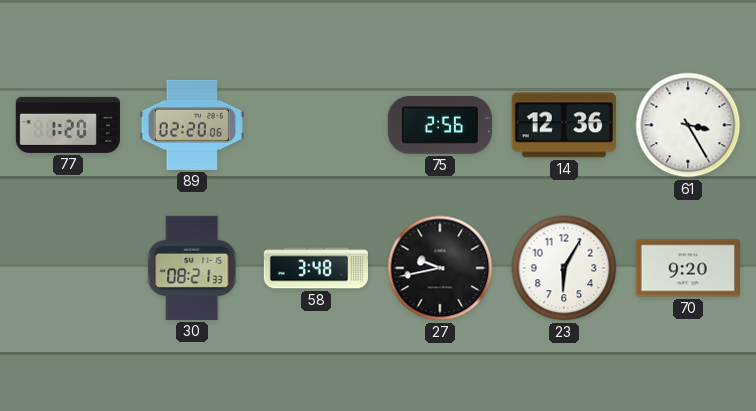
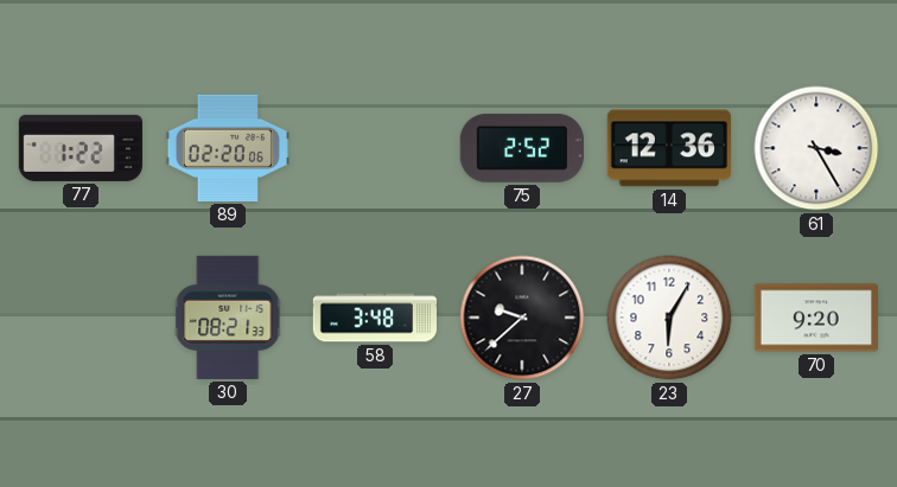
77: 1:20 -> 1:22 (81, 148)
75: 2:56 -> 2:52 (522, 148)
27: 9:43 -> 9:38 (522, 318)
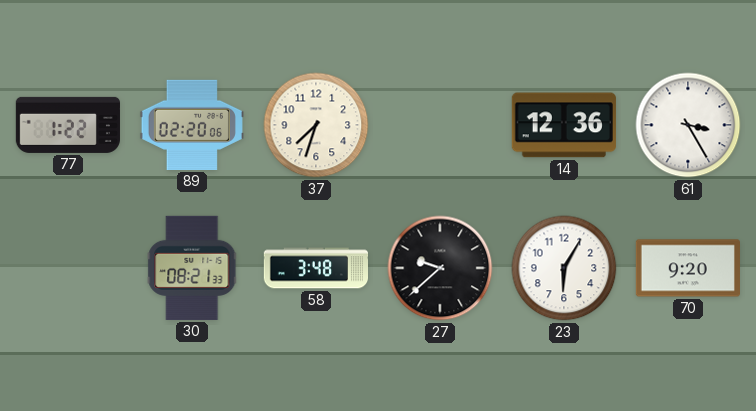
37: none -> 7:33 (316, 125)
75: 2:52 -> none (522, 148)
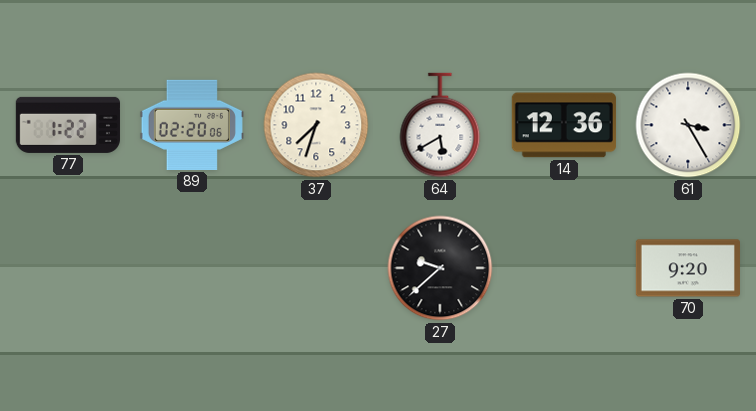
64: none -> 5:40 (440, 125)
30: 08:21 -> none (192, 268)
58: 3:48 -> none (315, 268)
23: 6:05 -> none (564, 268)
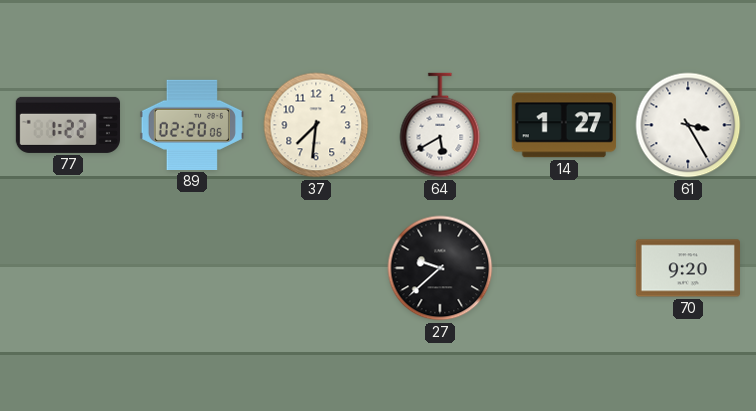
37: 7:33 -> 7:31 (316, 125)
14: 12:36 -> 1:27 (564, 125)
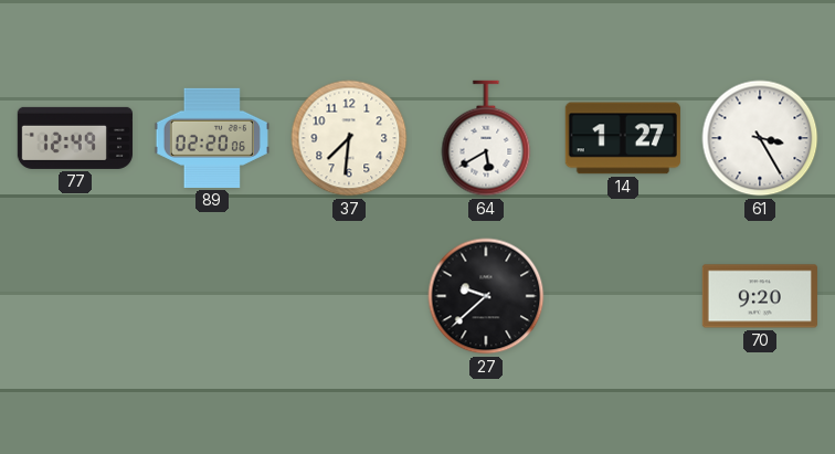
77: 1:22 -> 12:49 (75, 138)
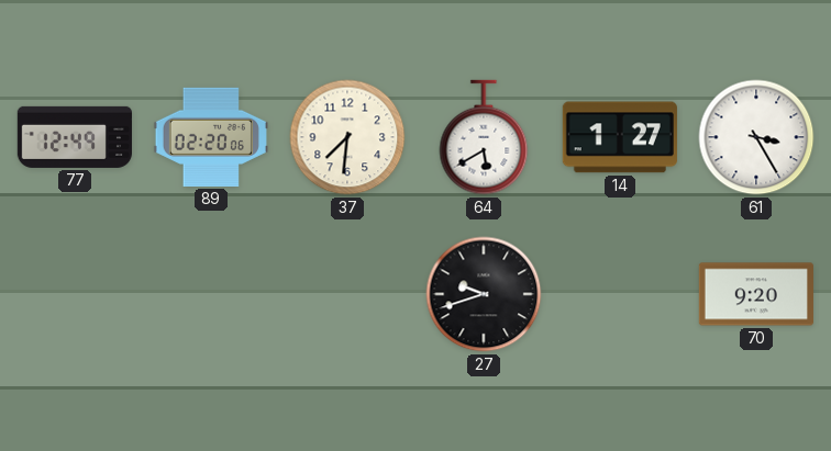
27: 9:38 -> 9:42 (484, 294)
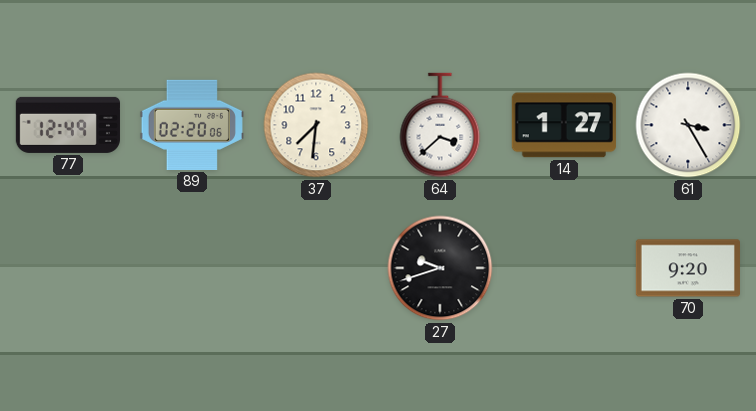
64: 5:40 -> 3:38 (440, 125)
